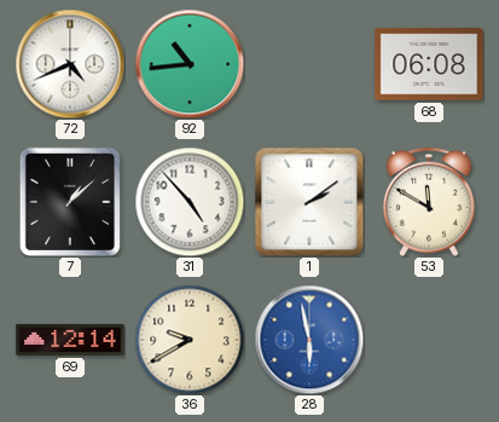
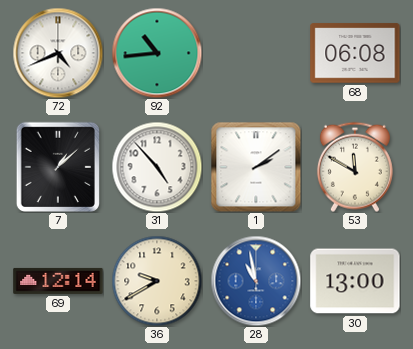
28: 5:58 -> 10:58 (256, 281)
30: none -> 13:00 (355, 281)
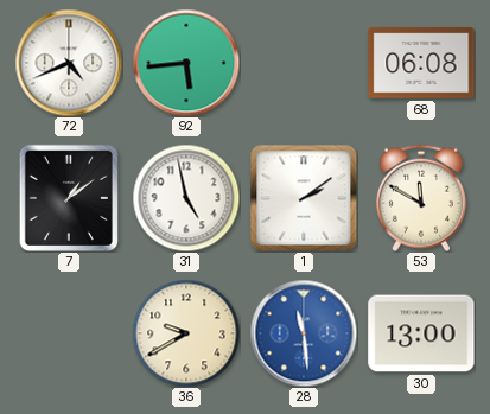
92: 10:44 -> 5:44 (186, 63)
7: 1:08 -> 1:09 (69, 198)
31: 4:53 -> 4:58 (186, 198)
69: 12:14 -> none (58, 281)
28: 10:58 -> 11:29 (304, 333)
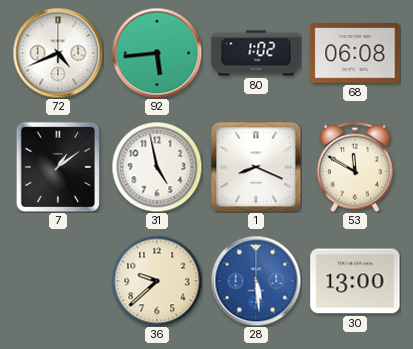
80: none -> 1:02 (256, 53)
1: 2:09 -> 8:19 (256, 167)
36: 9:40 -> 9:38 (157, 281)
28: 11:29 -> 5:29 (256, 281)
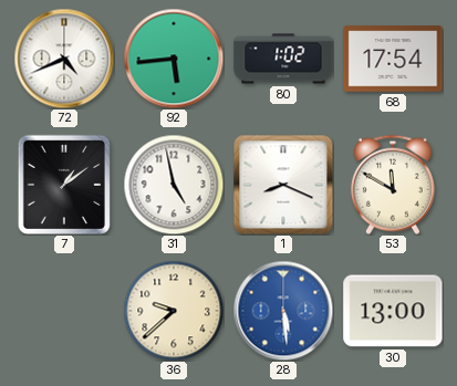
68: 06:08 -> 17:54 (393, 59)
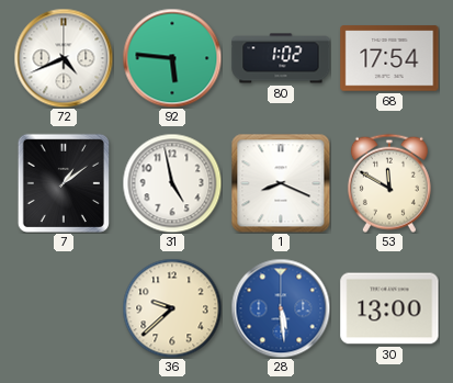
92: 5:44 -> 5:46 (172, 58)
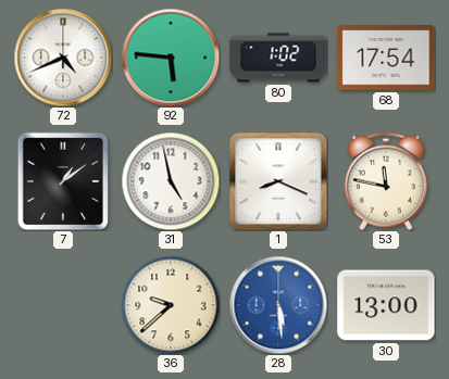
53: 11:50 -> 11:47 (386, 181)
